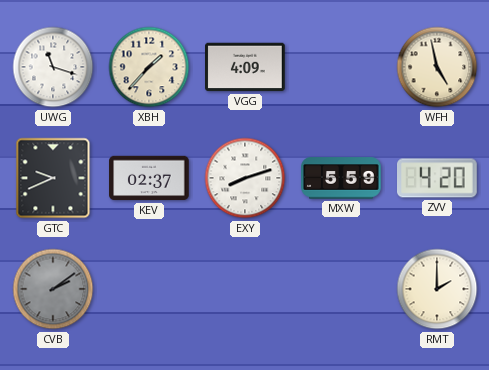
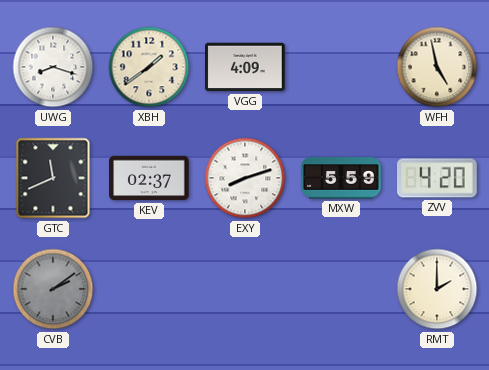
UWG: 11:18 -> 8:18 (53, 67)
XBH: 1:37 -> 1:39 (149, 67)
GTC: 9:41 -> 11:41 (53, 178)
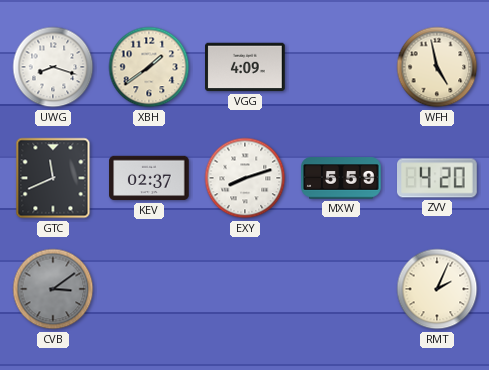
CVB: 2:09 -> 3:09 (53, 289)
RMT: 2:00 -> 2:04 (437, 289)
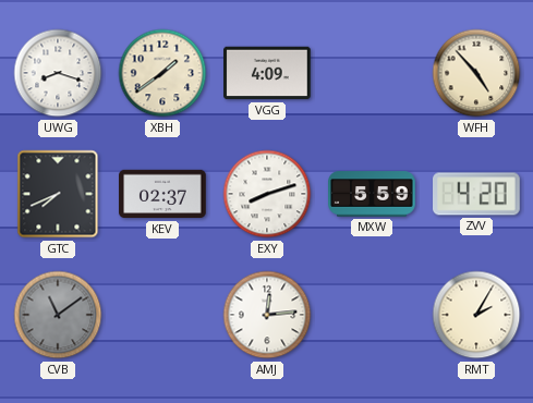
WFH: 4:58 -> 4:53 (476, 73)
GTC: 11:41 -> 7:41 (58, 194)
CVB: 3:09 -> 11:09 (58, 315)
AMJ: none -> 12:14 (267, 315)
RMT: 2:04 -> 2:05 (476, 315)
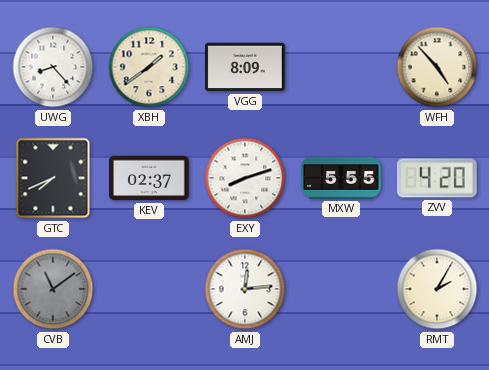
UWG: 8:18 -> 8:23 (53, 67)
VGG: 4:09 -> 8:09 (245, 67)
MXW: 5:59 -> 5:55 (341, 178)
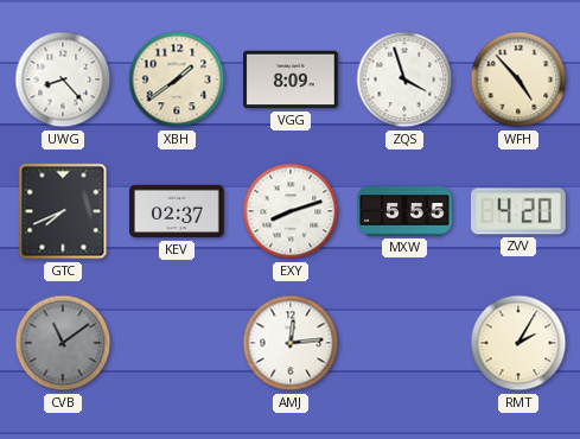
ZQS: none -> 3:57 (404, 79)
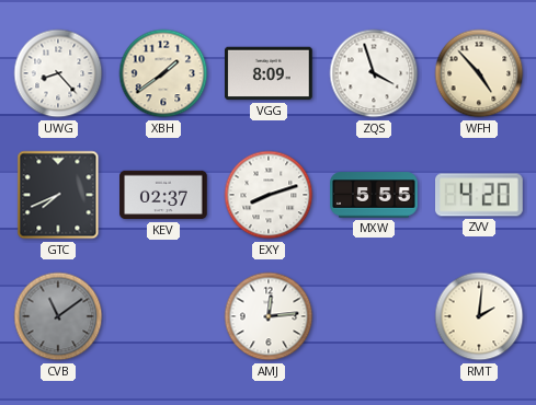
RMT: 2:05 -> 2:01 (479, 316)
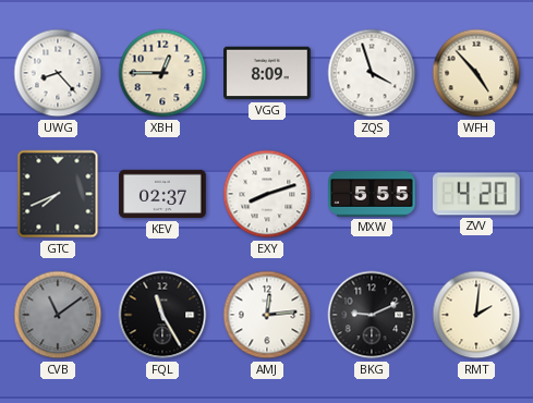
XBH: 1:39 -> 12:45 (162, 73)
FQL: none -> 11:25 (162, 315)
BKG: none -> 9:11 (372, 315)
